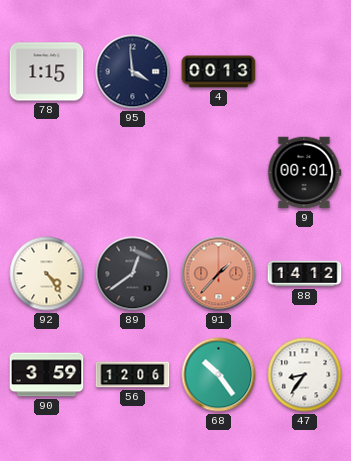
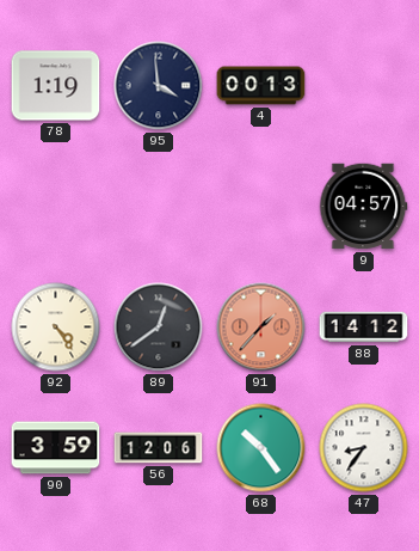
78: 1:15 -> 1:19 (56, 86)
9: 00:01 -> 04:57 (364, 207)
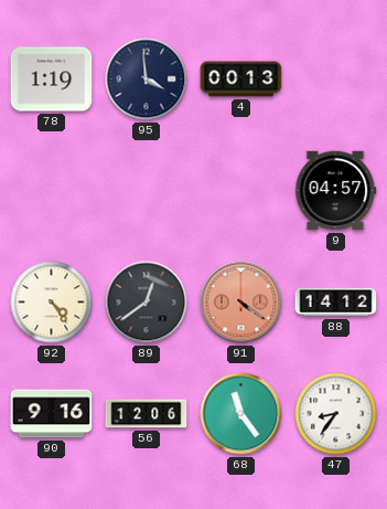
91: 1:37 -> 4:21 (241, 303)
90: 3:59 -> 9:16 (52, 414)
68: 10:24 -> 11:24 (241, 414)
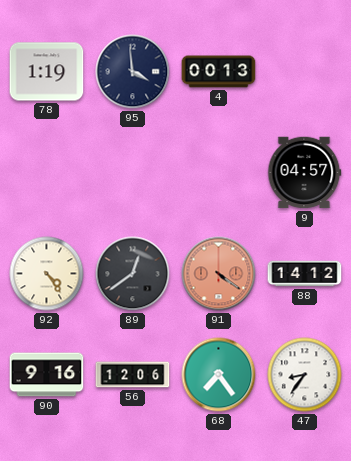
68: 11:24 -> 7:24 (219, 375)
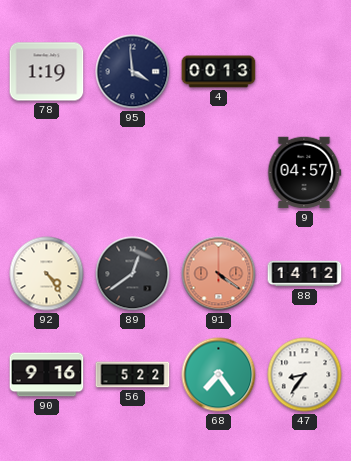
56: 12:06 -> 5:22 (133, 375)
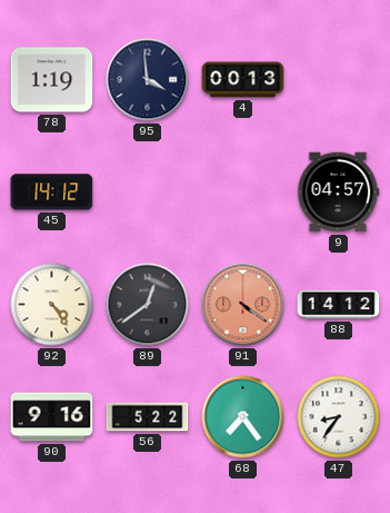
45: none -> 14:12 (52, 193)
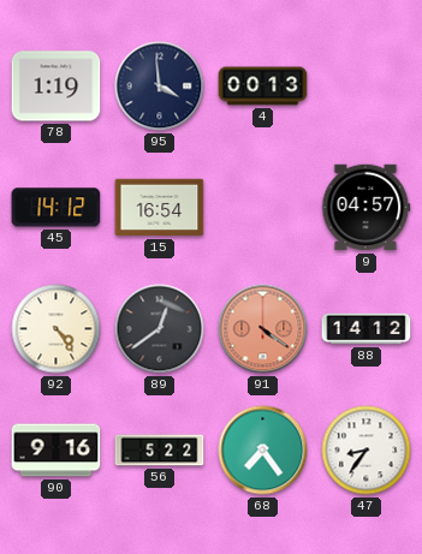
15: none -> 16:54 (160, 208)
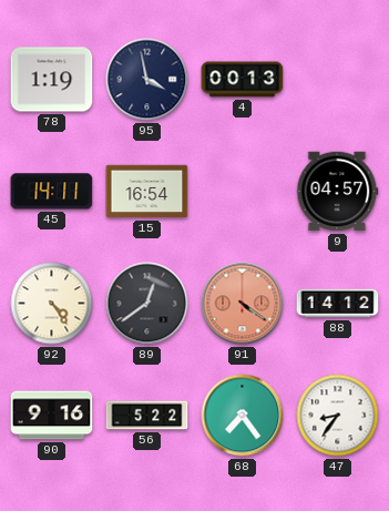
95: 3:59 -> 3:58 (147, 80)
45: 14:12 -> 14:11 (52, 192)
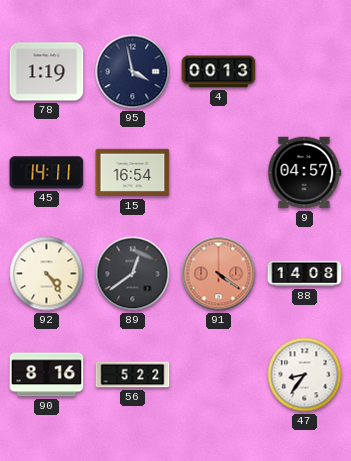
88: 14:12 -> 14:08 (305, 274)
90: 9:16 -> 8:16 (47, 375)
68: 7:24 -> none (243, 416)
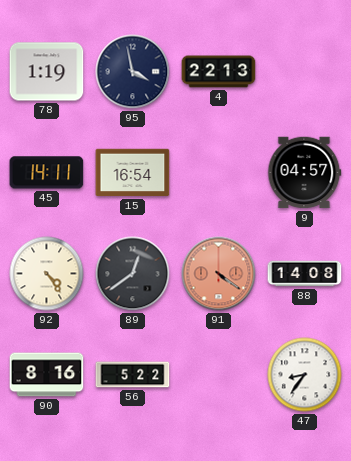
4: 00:13 -> 22:13 (219, 72)
